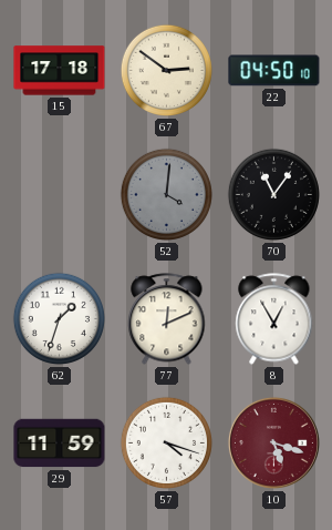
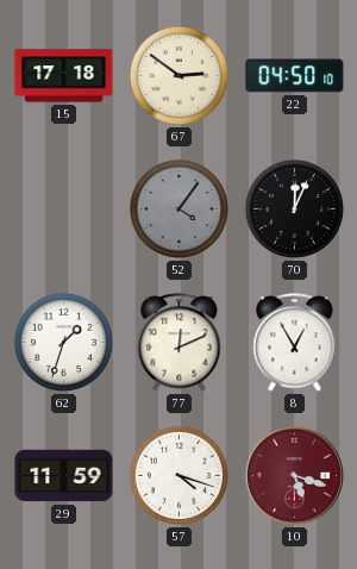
52: 4:01 -> 4:06 (178, 208)
70: 11:06 -> 12:04 (294, 208)
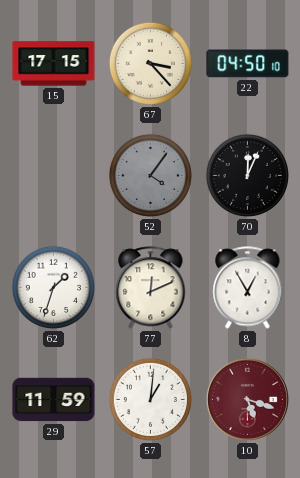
15: 17:18 -> 17:15 (54, 64)
67: 2:51 -> 3:23 (150, 63)
57: 4:18 -> 1:01 (150, 399)
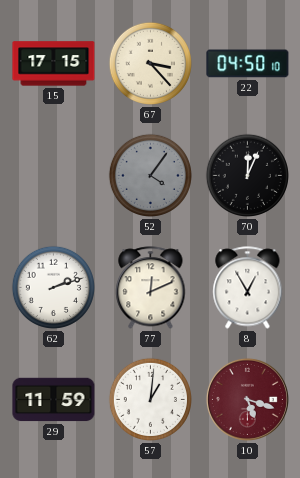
62: 1:33 -> 2:12 (53, 287)
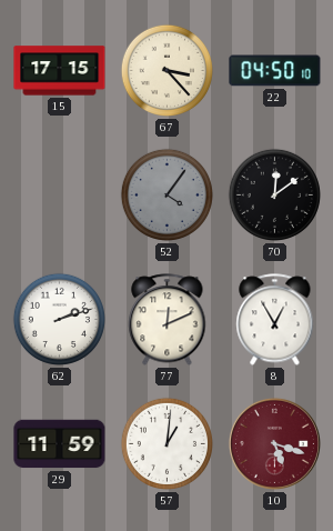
70: 12:04 -> 12:09 (274, 194)
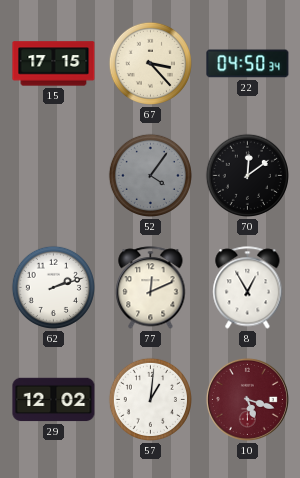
22: 04:50:10 -> 04:50:34 (248, 64)
29: 11:59 -> 12:02 (54, 400)
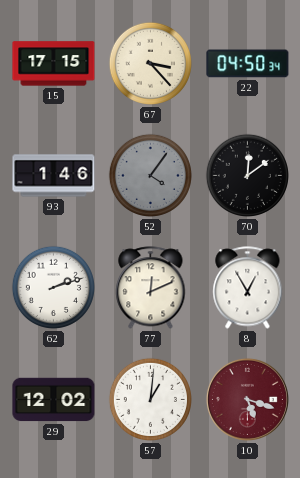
93: none -> 1:46 (54, 176)
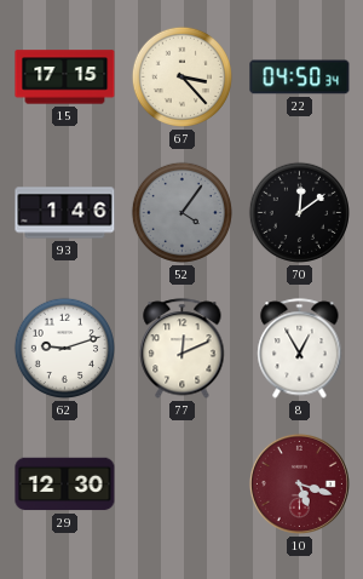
62: 2:12 -> 9:12 (64, 348)
29: 12:02 -> 12:30 (65, 485)
57: 1:01 -> none (150, 399)
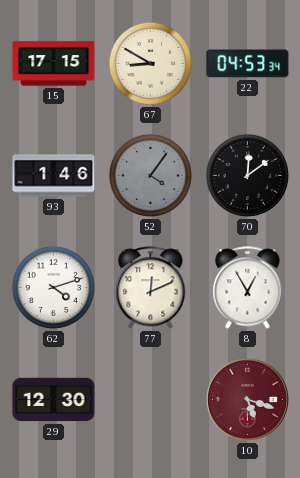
67: 3:23 -> 8:50 (150, 63)
22: 04:50 -> 04:53 (248, 64)
62: 9:12 -> 4:12 (53, 287)
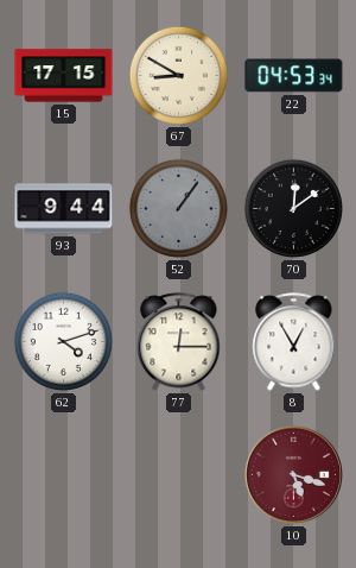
93: 1:46 -> 9:44 (64, 209)
52: 4:06 -> 1:06 (178, 208)
77: 12:11 -> 12:15 (179, 342)
29: 12:30 -> none (54, 400)
